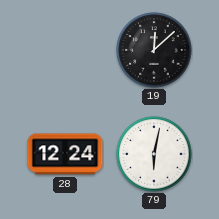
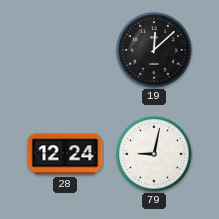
79: 6:02 -> 9:02 (154, 154)
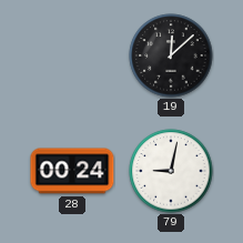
28: 12:24 -> 00:24 (72, 171)
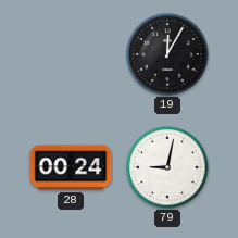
19: 12:08 -> 12:05 (167, 54)
